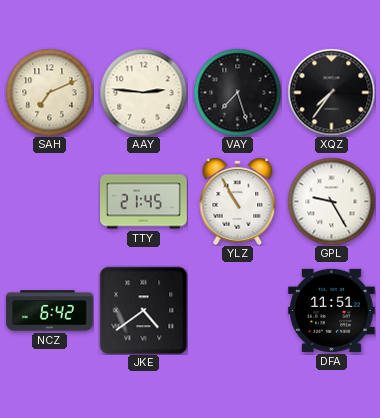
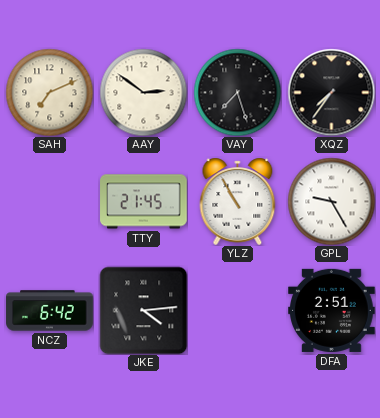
AAY: 2:46 -> 2:51 (143, 92)
JKE: 4:39 -> 4:14 (143, 310)
DFA: 11:51 -> 2:51 (332, 310)
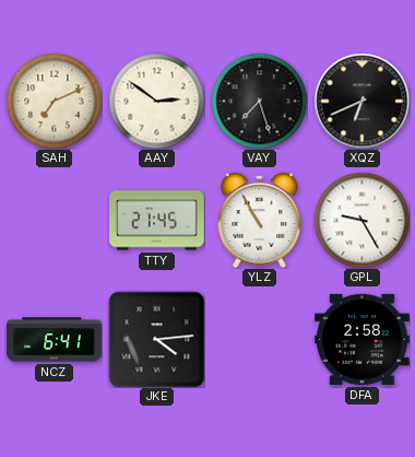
XQZ: 7:36 -> 6:41 (361, 101)
NCZ: 6:42 -> 6:41 (55, 340)
DFA: 2:51 -> 2:58 (363, 339)
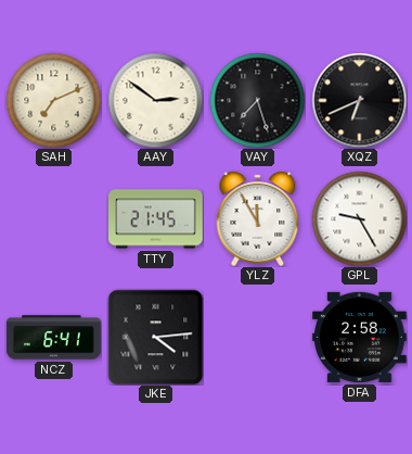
YLZ: 10:55 -> 11:55 (258, 218)
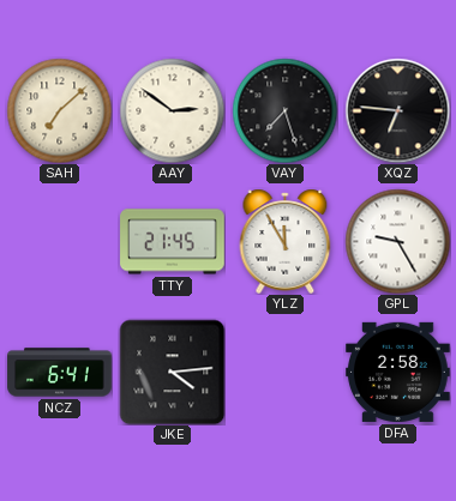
SAH: 7:11 -> 7:08 (59, 110)
XQZ: 6:41 -> 6:46 (397, 110)
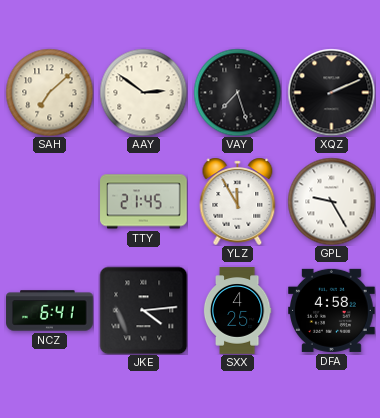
XQZ: 6:46 -> 2:11 (331, 92)
SXX: none -> 4:25 (237, 311)
DFA: 2:58 -> 4:58 (332, 310)
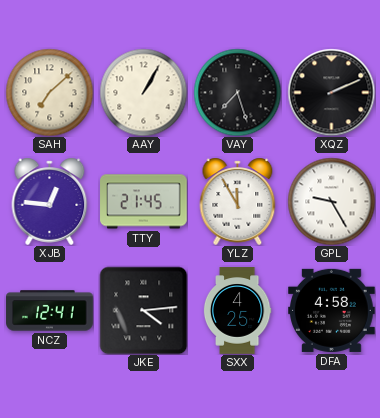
AAY: 2:51 -> 1:05 (143, 92)
XJB: none -> 12:46 (50, 201)
NCZ: 6:41 -> 12:41 (50, 311)
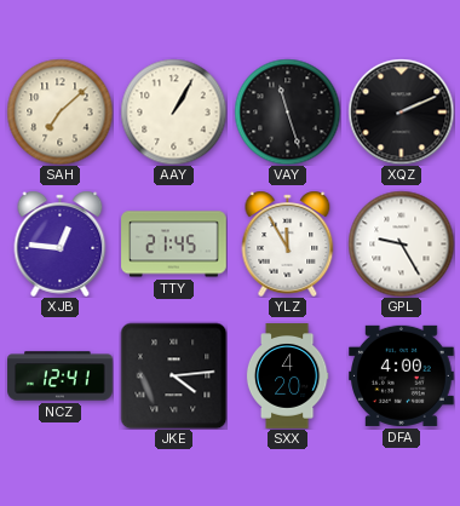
VAY: 7:27 -> 11:27 (287, 111)
SXX: 4:25 -> 4:20 (287, 376)
DFA: 4:58 -> 4:00 (402, 375)
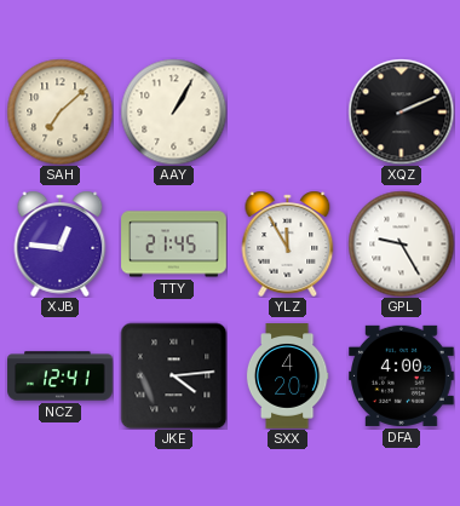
VAY: 11:27 -> none (287, 111)
